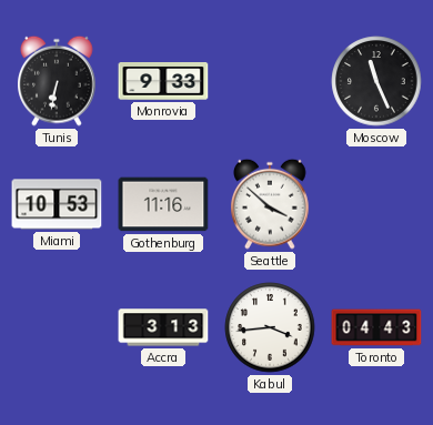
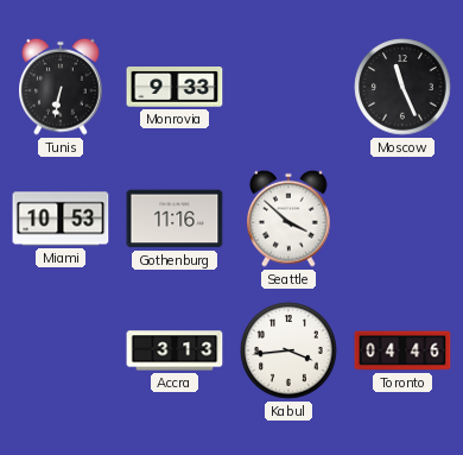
Toronto: 04:43 -> 04:46 (402, 350)
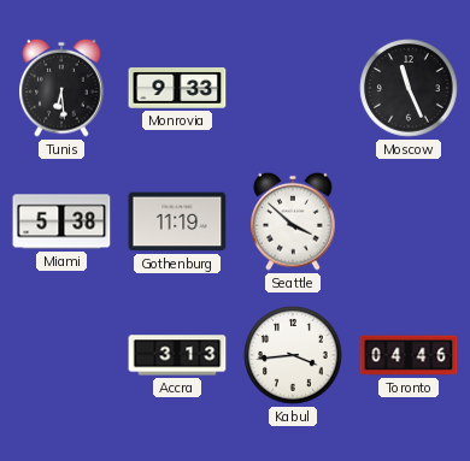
Tunis: 6:32 -> 6:29 (61, 88)
Miami: 10:53 -> 5:38 (61, 221)
Gothenburg: 11:16 -> 11:19 (177, 221)
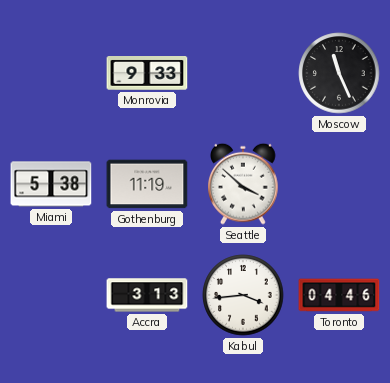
Tunis: 6:29 -> none (61, 88)
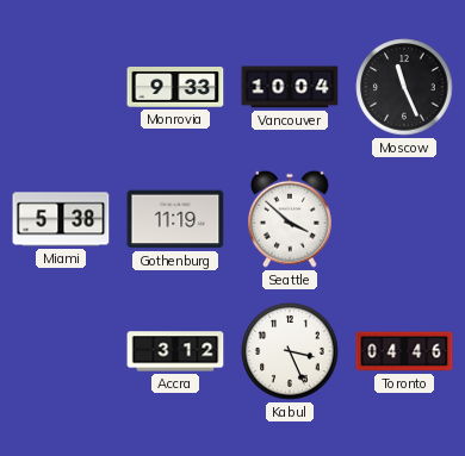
Vancouver: none -> 10:04 (290, 87)
Accra: 3:13 -> 3:12 (175, 351)
Kabul: 3:44 -> 3:26 (290, 351)
